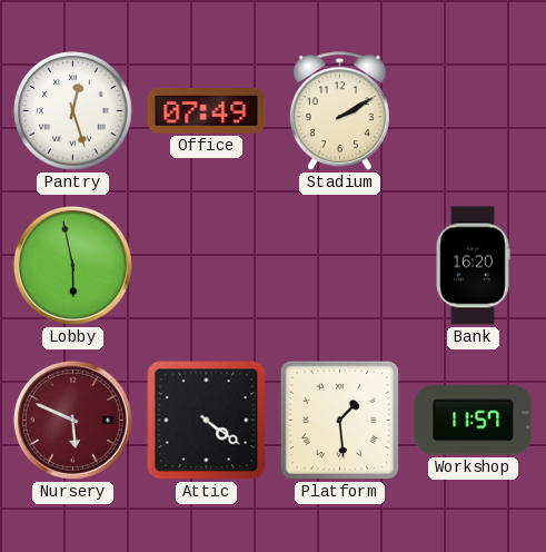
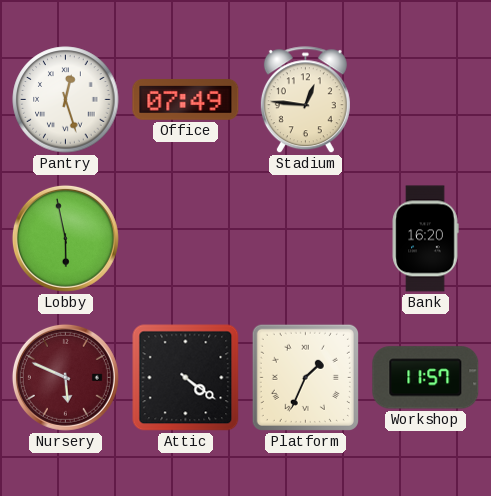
Stadium: 2:10 -> 12:46 (305, 100)
Platform: 1:29 -> 1:34 (305, 377)
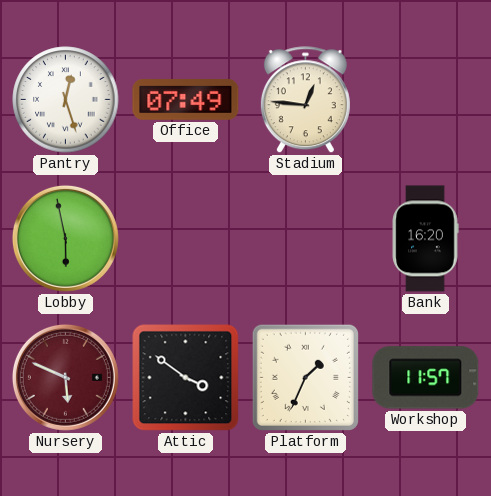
Attic: 4:21 -> 3:51 (186, 378)
